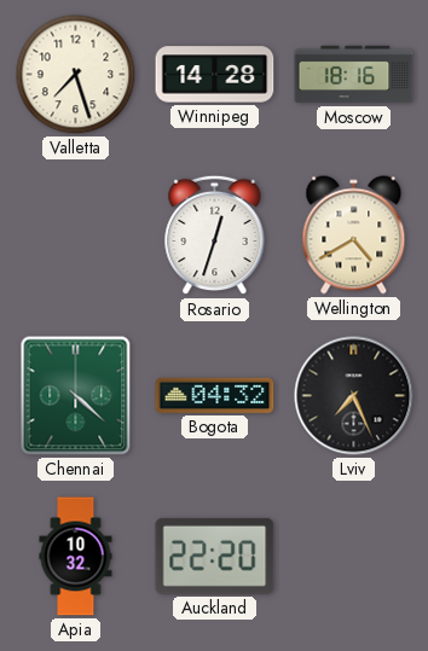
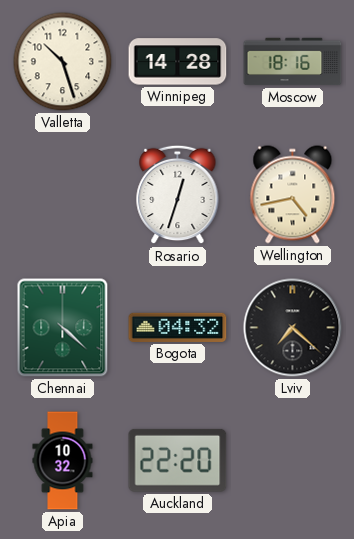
Valletta: 7:27 -> 10:27 (63, 62)
Wellington: 4:40 -> 4:43 (293, 195)
Lviv: 7:26 -> 7:22 (293, 328)
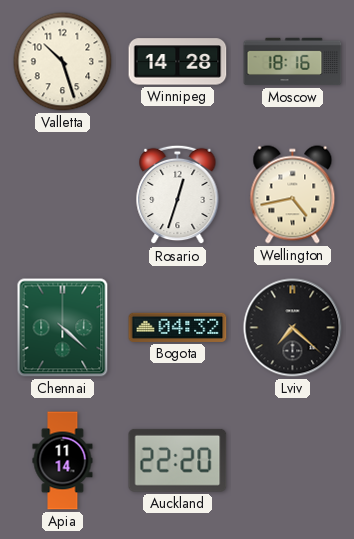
Apia: 10:32 -> 11:14 (63, 461)
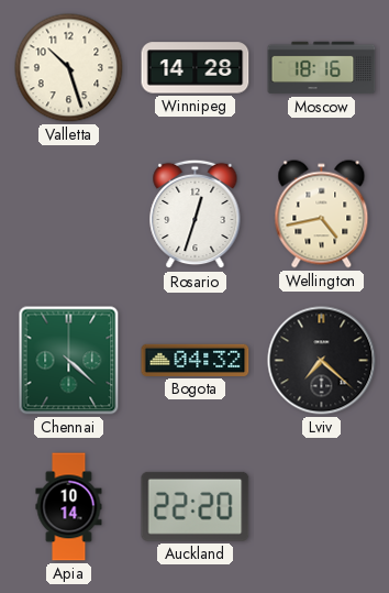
Apia: 11:14 -> 10:14 (69, 507)
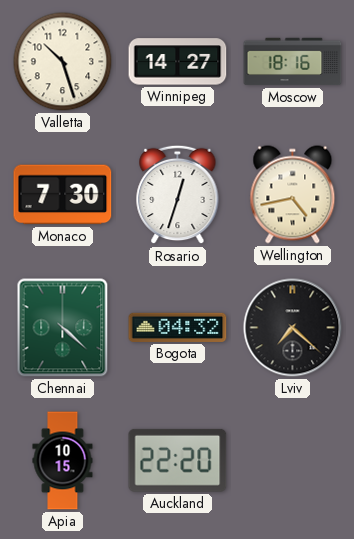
Winnipeg: 14:28 -> 14:27 (178, 62)
Monaco: none -> 7:30 (63, 195)
Apia: 10:14 -> 10:15 (63, 461)
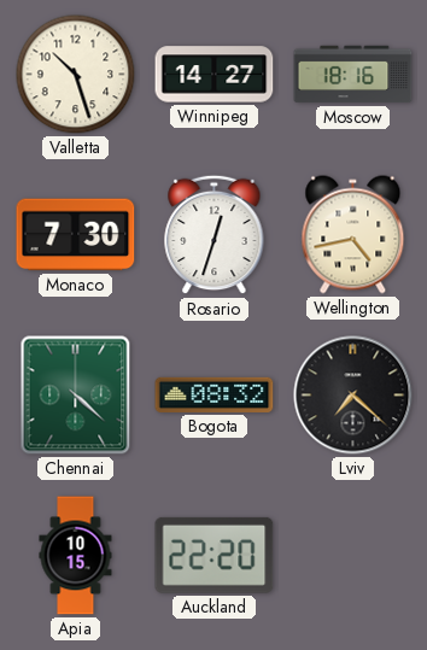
Bogota: 04:32 -> 08:32 (215, 394)
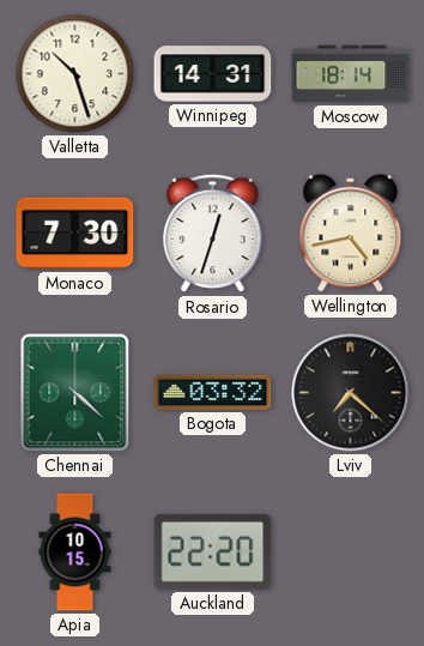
Winnipeg: 14:27 -> 14:31 (213, 74)
Moscow: 18:16 -> 18:14 (351, 74)
Bogota: 08:32 -> 03:32 (213, 392)
